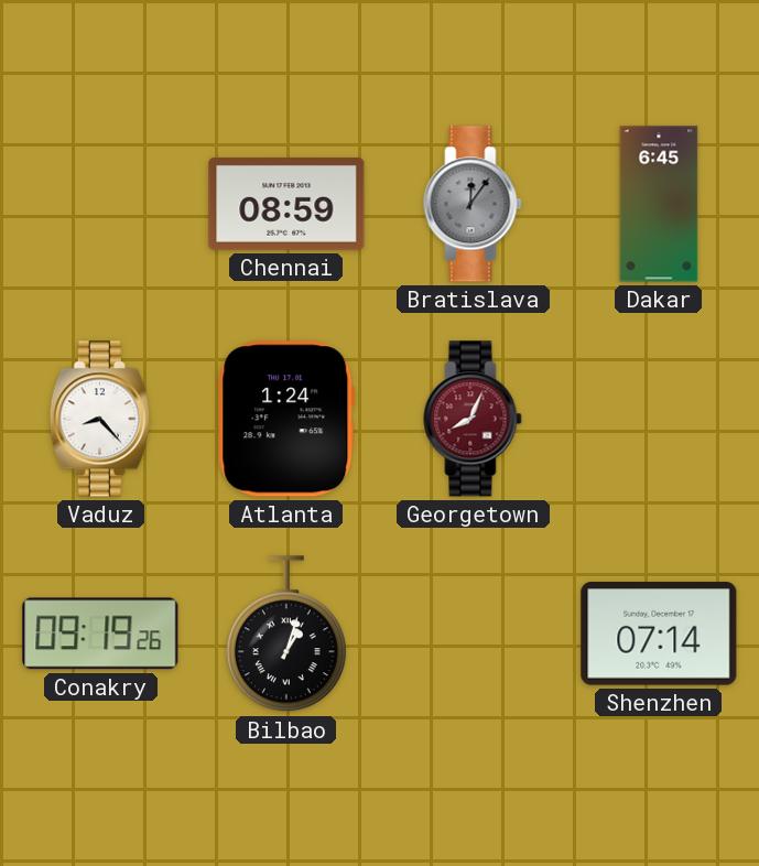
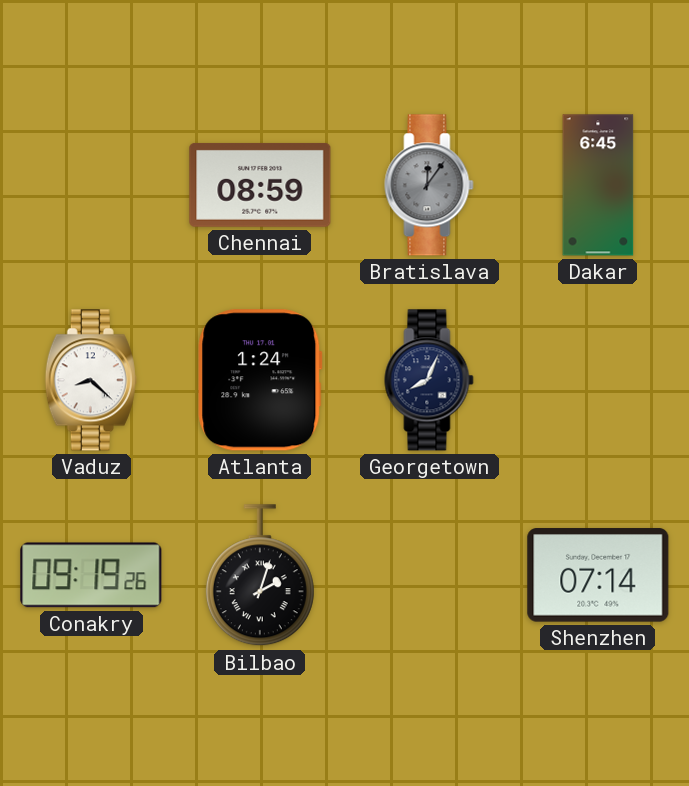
Vaduz: 8:23 -> 8:22 (91, 380)
Georgetown dial: burgundy -> navy (429, 380)
Bilbao: 1:03 -> 2:03 (260, 576)
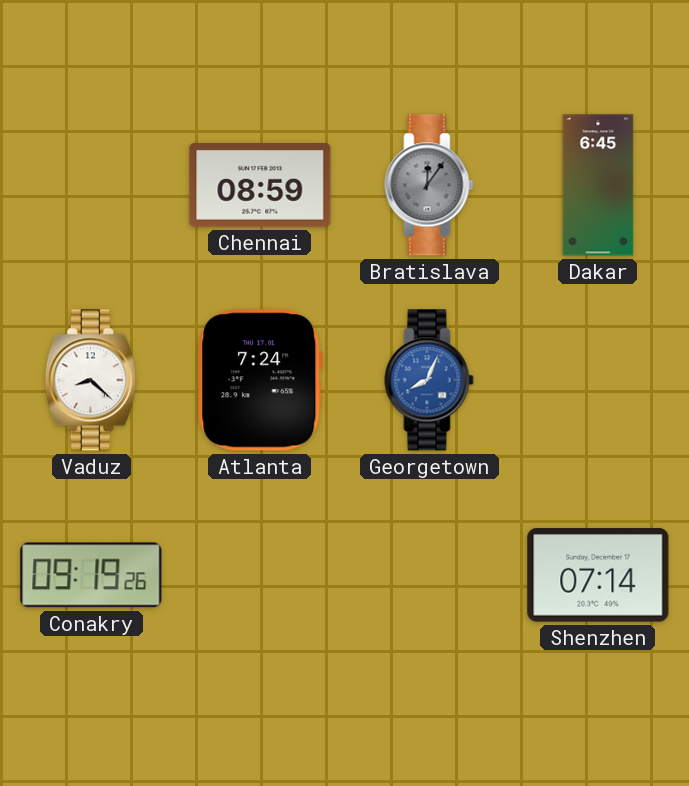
Atlanta: 1:24 -> 7:24 (260, 380)
Georgetown dial: navy -> blue (429, 380)
Bilbao: 2:03 -> none (260, 576)
